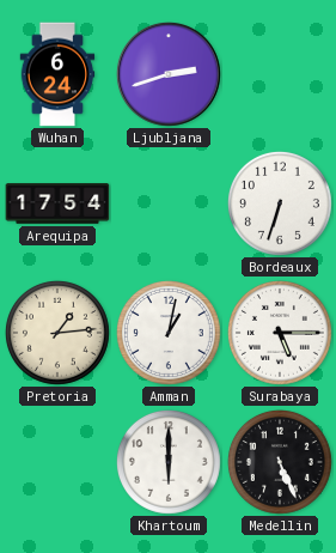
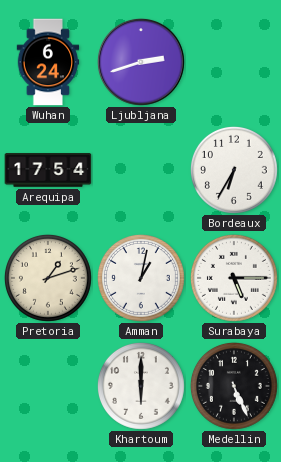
Bordeaux: 6:33 -> 6:35 (234, 170)
Pretoria: 1:14 -> 1:12 (48, 278)
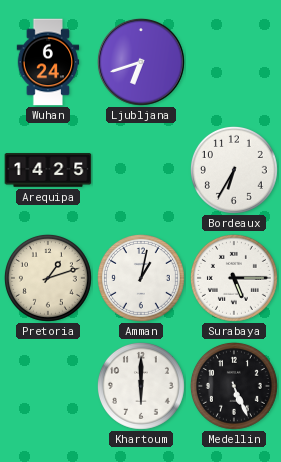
Ljubljana: 2:42 -> 6:42 (142, 63)
Arequipa: 17:54 -> 14:25 (48, 170)
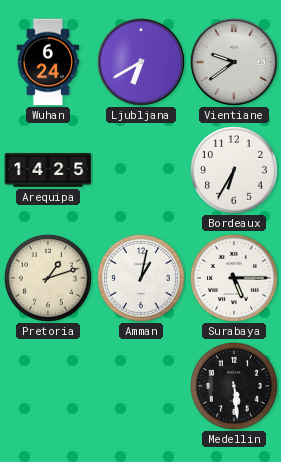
Ljubljana: 6:42 -> 6:40 (142, 63)
Vientiane: none -> 9:39 (235, 63)
Khartoum: 6:00 -> none (141, 386)
Medellin: 5:26 -> 5:29 (234, 386)
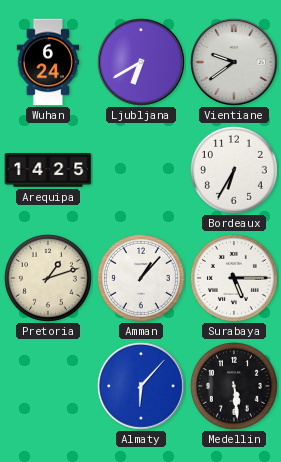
Amman: 1:02 -> 1:07 (141, 278)
Almaty: none -> 6:07 (142, 387)
